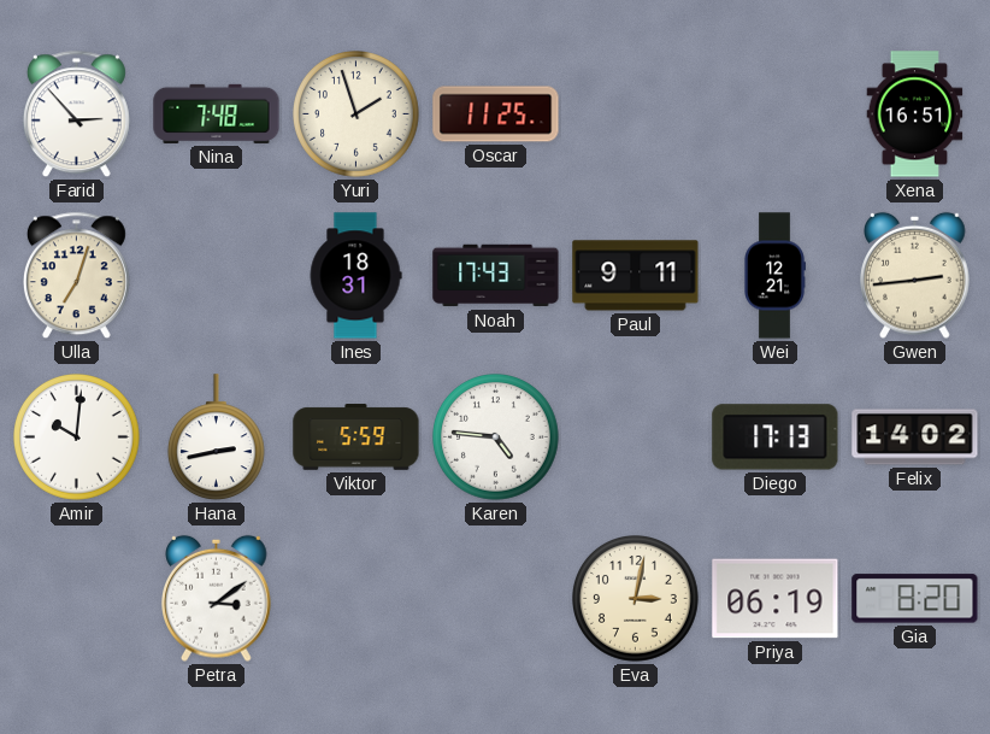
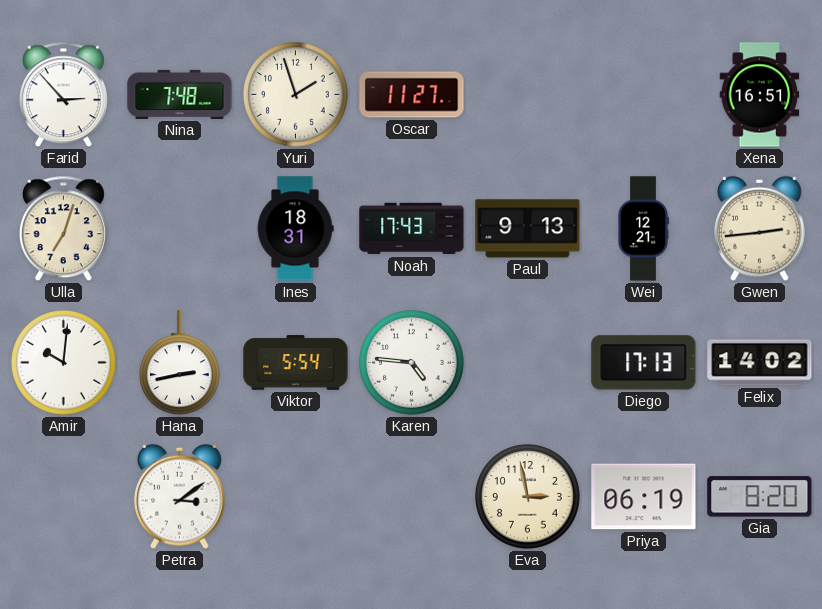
Oscar: 11:25 -> 11:27 (412, 95)
Paul: 9:11 -> 9:13 (528, 229)
Viktor: 5:59 -> 5:54 (296, 363)
Eva: 3:02 -> 2:58 (528, 497)
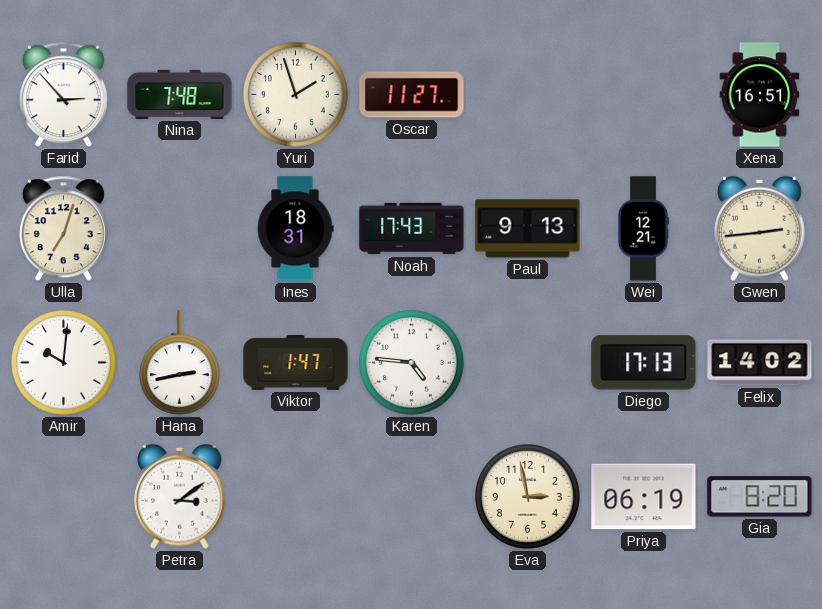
Viktor: 5:54 -> 1:47 (296, 363)
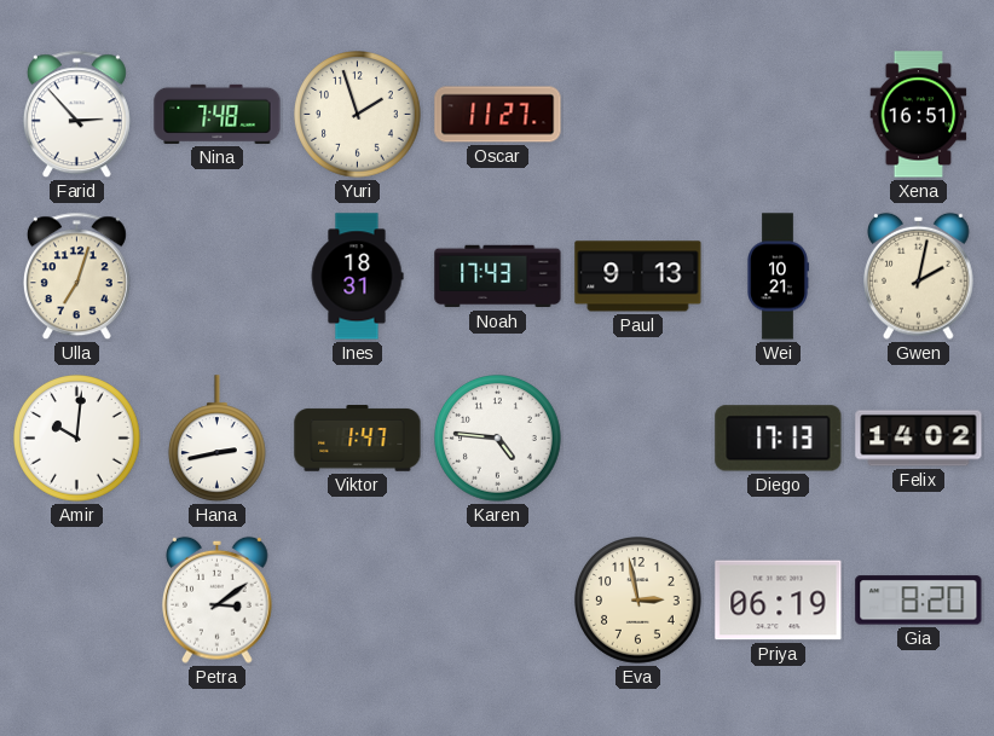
Wei: 12:21 -> 10:21 (779, 277)
Gwen: 2:44 -> 2:02 (919, 276)
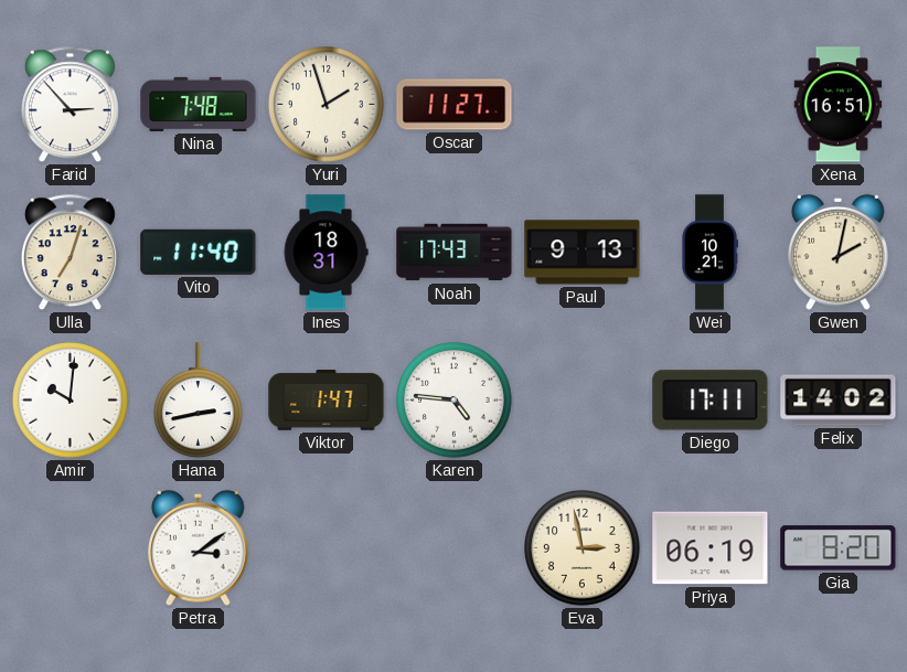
Vito: none -> 11:40 (199, 252)
Diego: 17:13 -> 17:11 (711, 401)
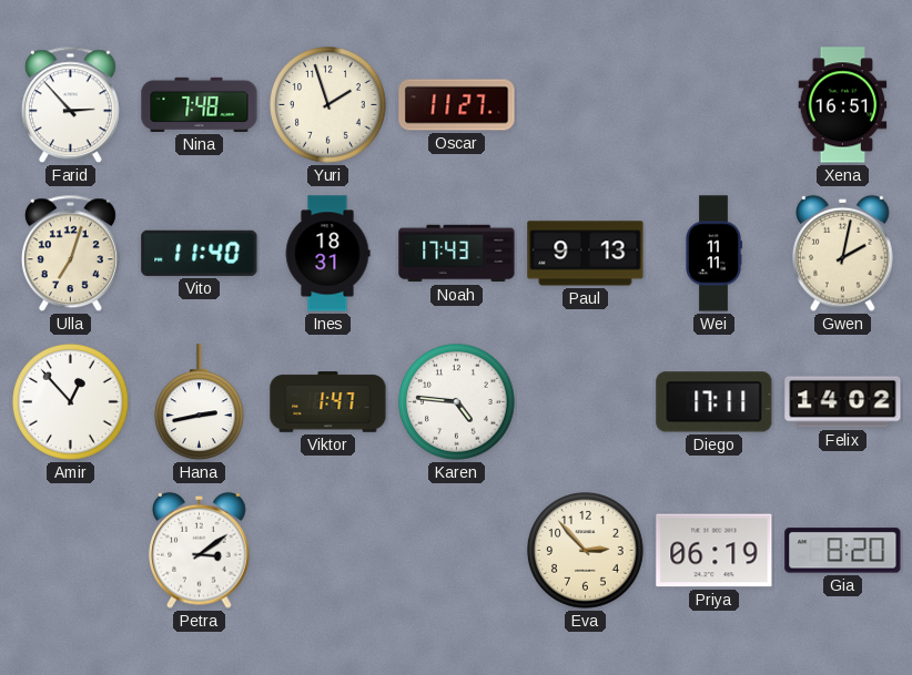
Wei: 10:21 -> 11:11 (715, 254)
Amir: 10:01 -> 12:53 (71, 402)
Eva: 2:58 -> 2:53 (586, 551)
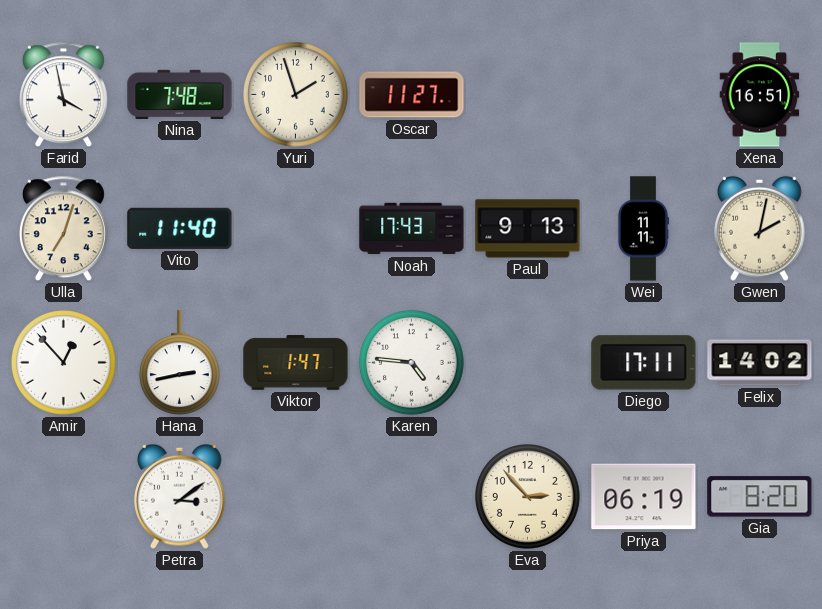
Farid: 2:53 -> 3:58 (63, 95)
Ines: 18:31 -> none (327, 254)
